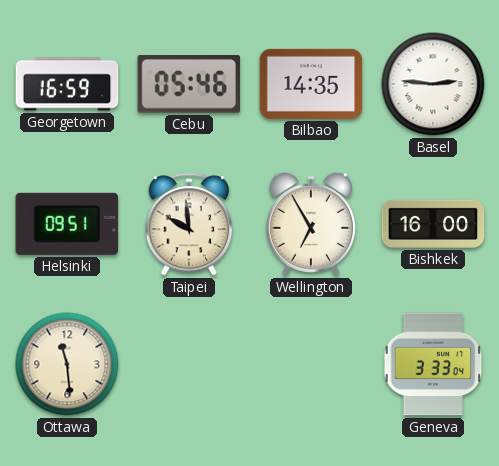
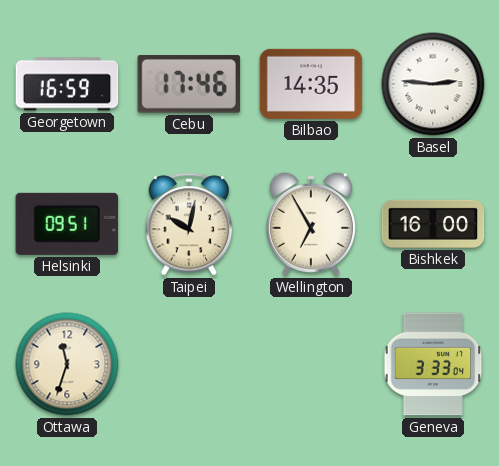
Cebu: 05:46 -> 17:46 (189, 84)
Taipei: 9:59 -> 10:02 (189, 224)
Ottawa: 11:29 -> 11:33 (67, 364)
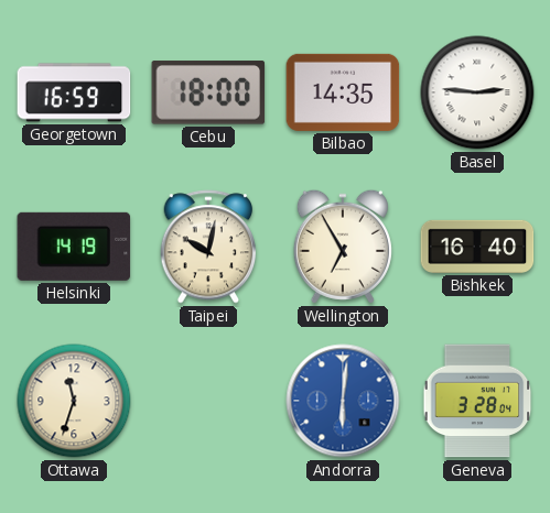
Cebu: 17:46 -> 18:00 (208, 92)
Helsinki: 09:51 -> 14:19 (74, 247)
Bishkek: 16:00 -> 16:40 (477, 247)
Andorra: none -> 6:01 (343, 401)
Geneva: 3:33 -> 3:28 (477, 401)
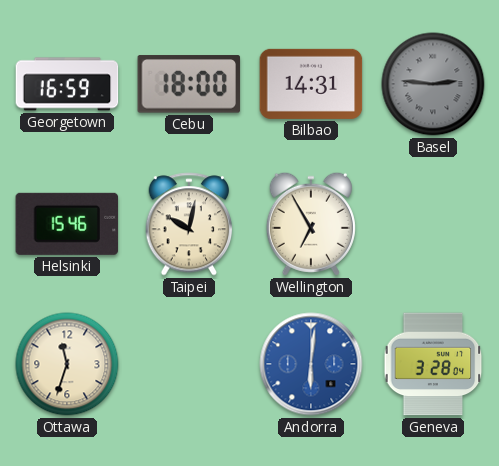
Bilbao: 14:35 -> 14:31 (311, 84)
Basel dial: white -> grey (433, 84)
Helsinki: 14:19 -> 15:46 (67, 224)
Bishkek: 16:40 -> none (477, 247)
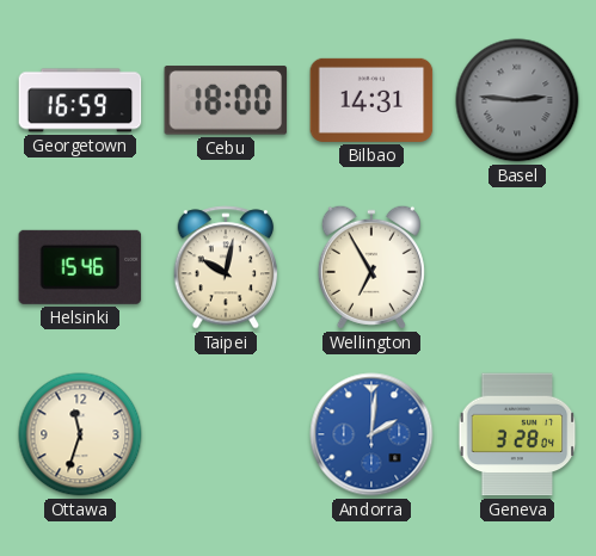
Andorra: 6:01 -> 2:01 (371, 434)
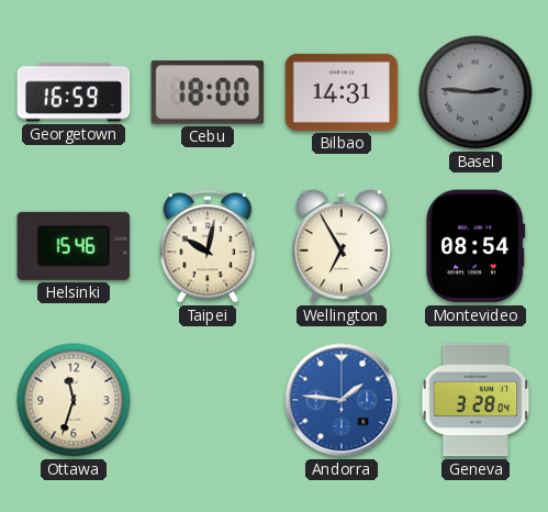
Montevideo: none -> 08:54 (476, 246)
Andorra: 2:01 -> 1:46 (342, 400)
